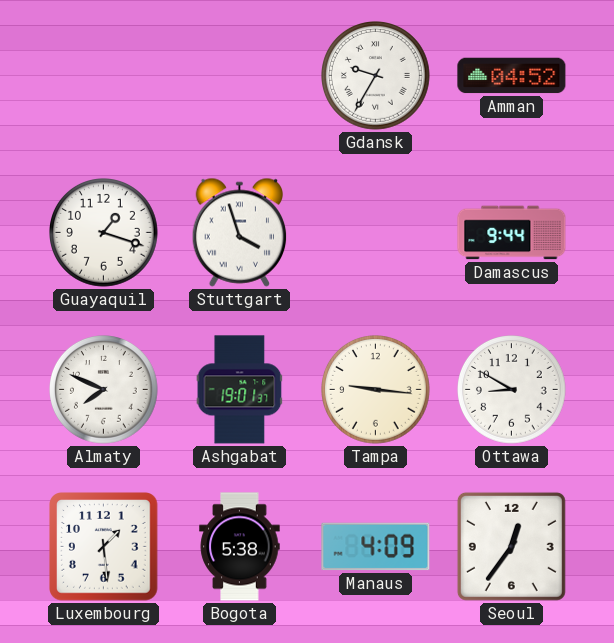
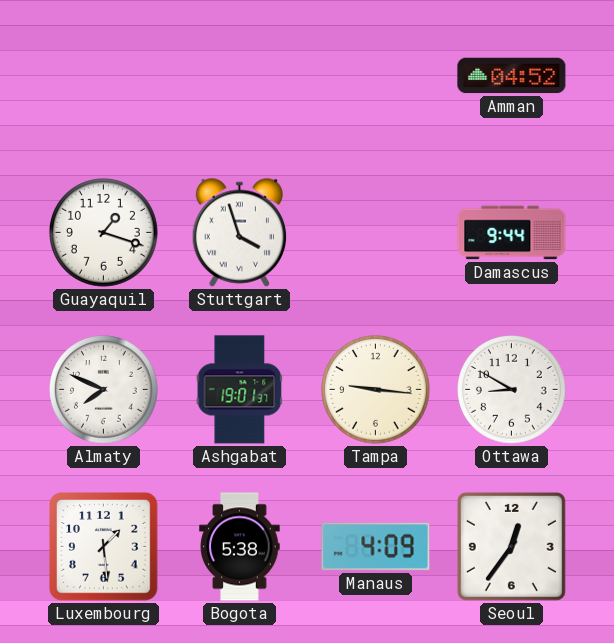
Gdansk: 9:35 -> none (376, 76)
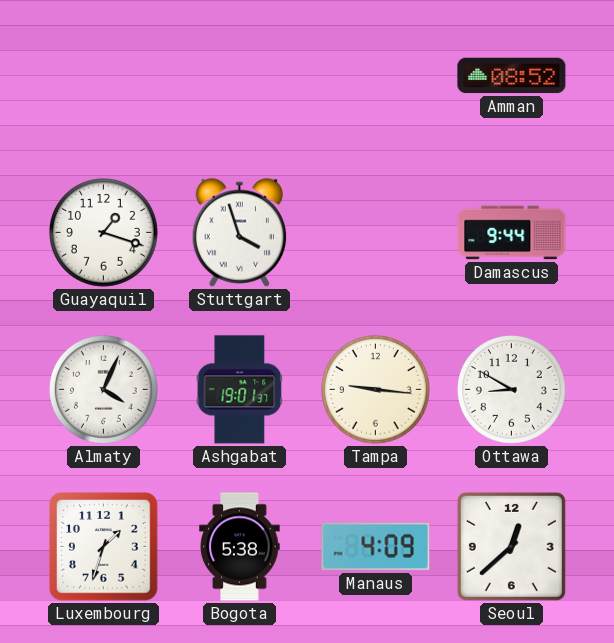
Amman: 04:52 -> 08:52 (512, 76)
Almaty: 7:49 -> 4:04 (104, 390)
Luxembourg: 1:29 -> 1:33 (104, 547)
Seoul: 12:36 -> 12:38 (511, 546)
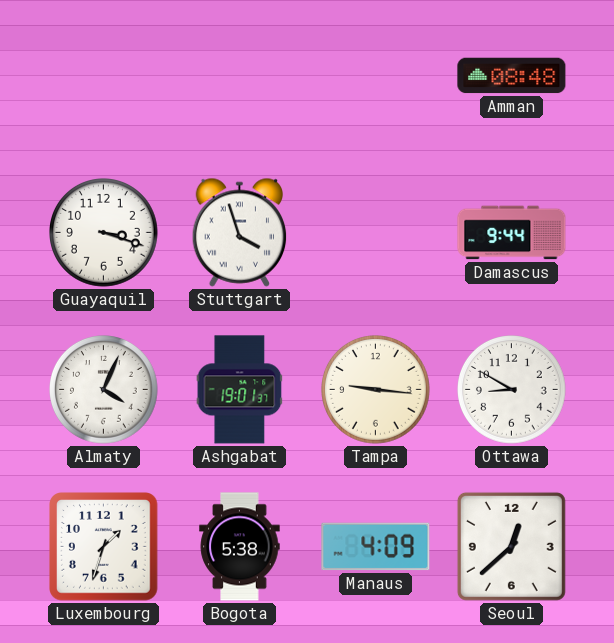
Amman: 08:52 -> 08:48 (512, 76)
Guayaquil: 1:18 -> 3:18 (104, 233)
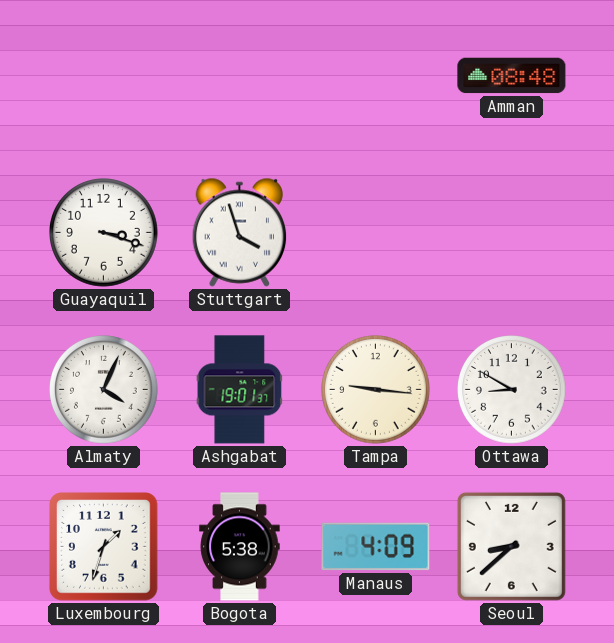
Damascus: 9:44 -> none (512, 233)
Seoul: 12:38 -> 8:38 (511, 546)
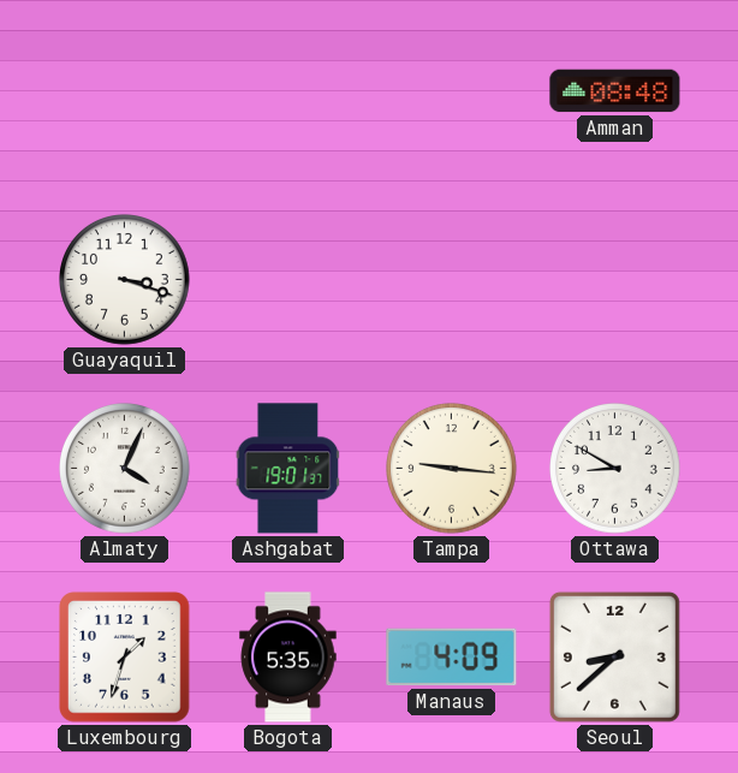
Stuttgart: 3:57 -> none (240, 232)
Bogota: 5:38 -> 5:35 (288, 658)
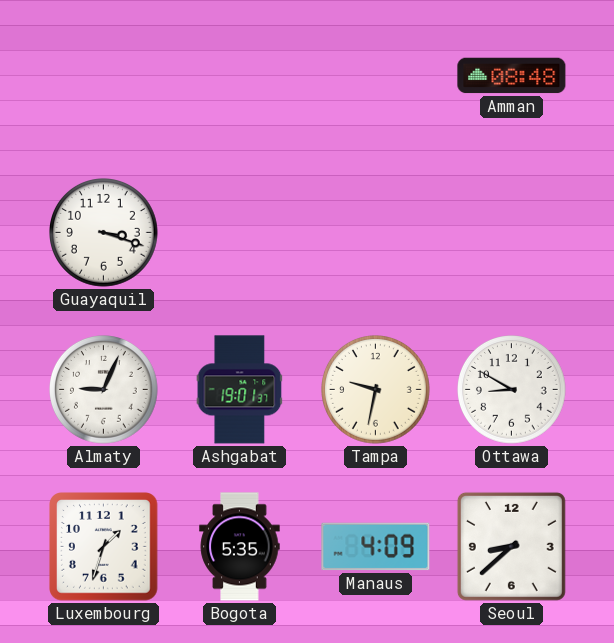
Almaty: 4:04 -> 9:04 (104, 390)
Tampa: 9:16 -> 9:32 (376, 390)
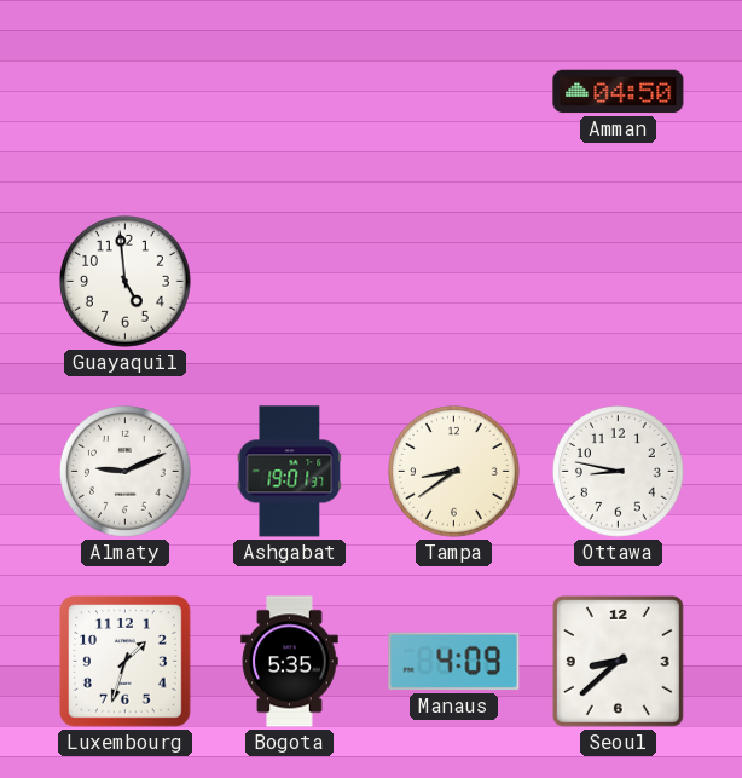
Amman: 08:48 -> 04:50 (619, 92)
Guayaquil: 3:18 -> 4:59 (126, 282)
Almaty: 9:04 -> 9:11 (126, 472)
Tampa: 9:32 -> 8:39 (454, 472)
Ottawa: 8:50 -> 8:47 (619, 472)
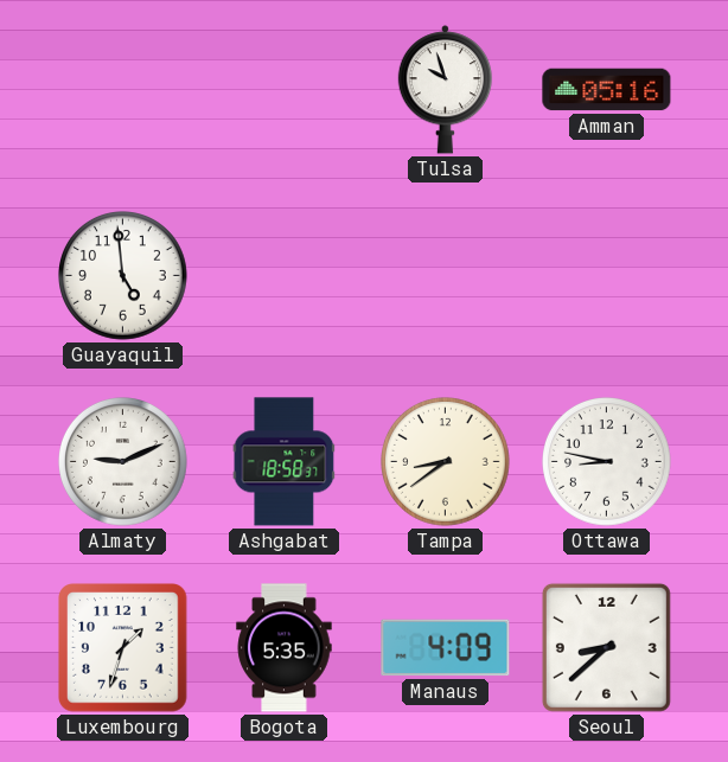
Tulsa: none -> 9:57 (446, 90)
Amman: 04:50 -> 05:16 (607, 90)
Ashgabat: 19:01 -> 18:58 (285, 462)
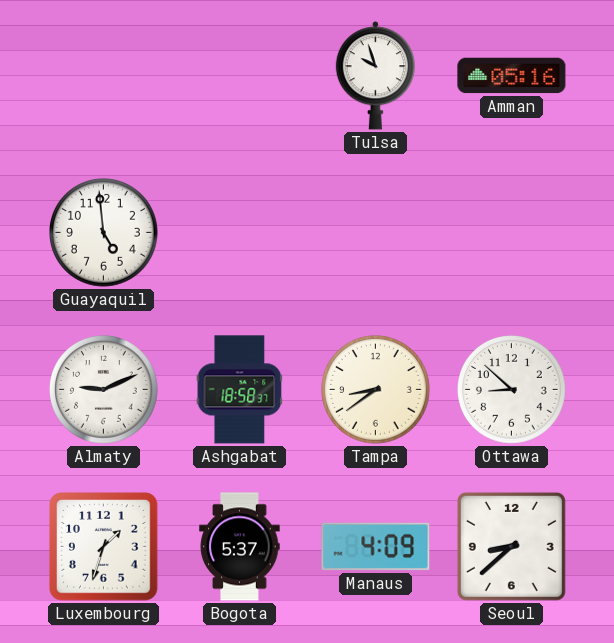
Ottawa: 8:47 -> 8:52 (512, 390)
Bogota: 5:35 -> 5:37 (240, 547)
